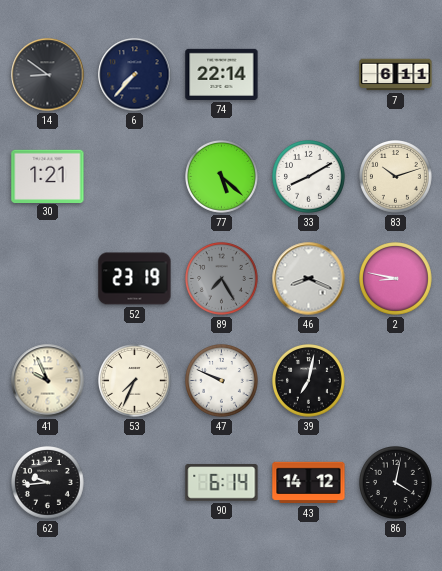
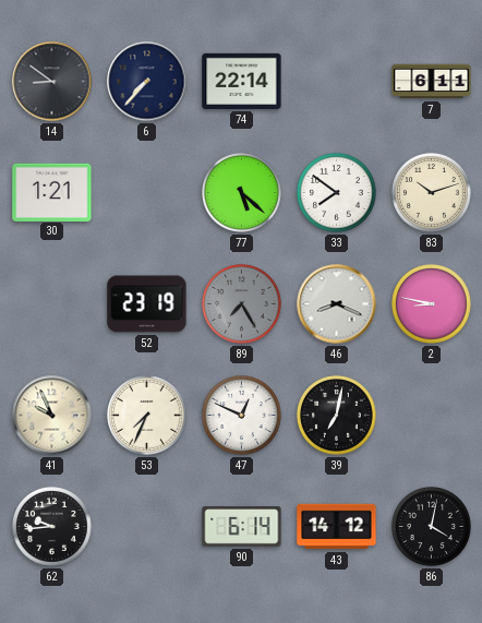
33: 8:10 -> 7:51 (337, 193)
47: 9:49 -> 12:49 (242, 416)
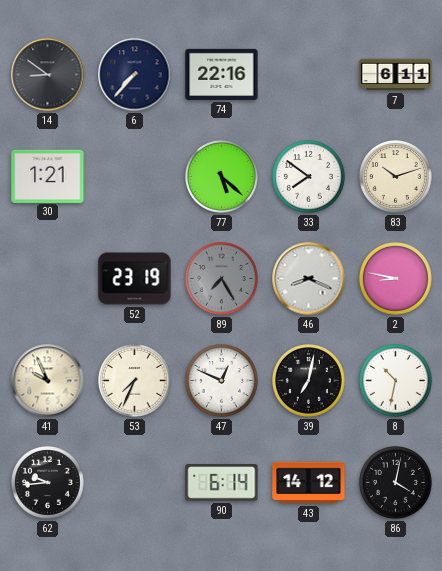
74: 22:14 -> 22:16 (222, 74)
8: none -> 10:32 (396, 381)
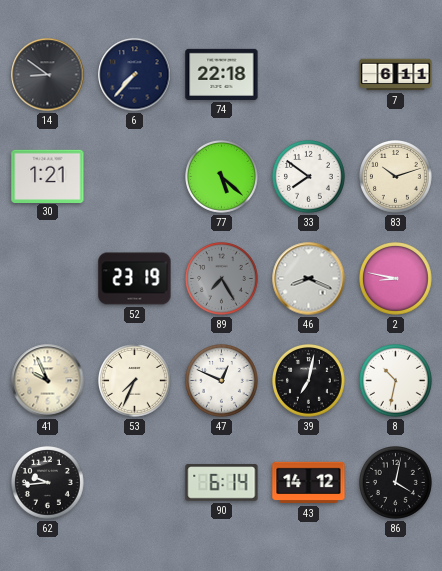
74: 22:16 -> 22:18 (222, 74)
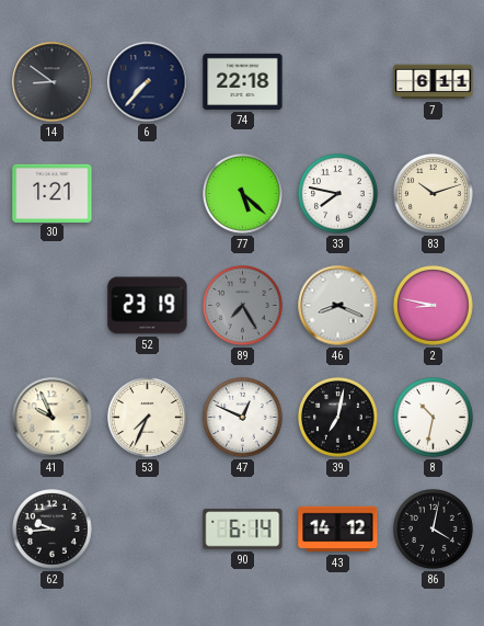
33: 7:51 -> 7:47 (338, 194)
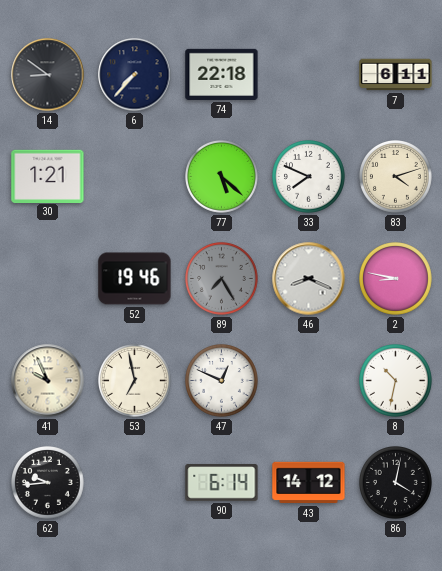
33: 7:47 -> 7:49 (309, 177)
83: 10:12 -> 4:12 (396, 177)
52: 23:19 -> 19:46 (135, 279)
53: 7:34 -> 6:58 (135, 381)
39: 7:02 -> none (338, 418)
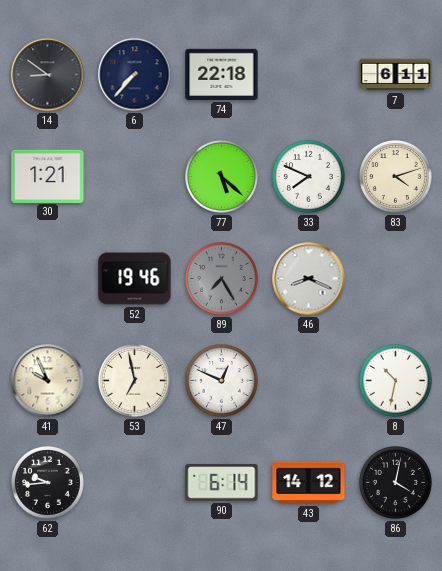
2: 8:47 -> none (396, 279)
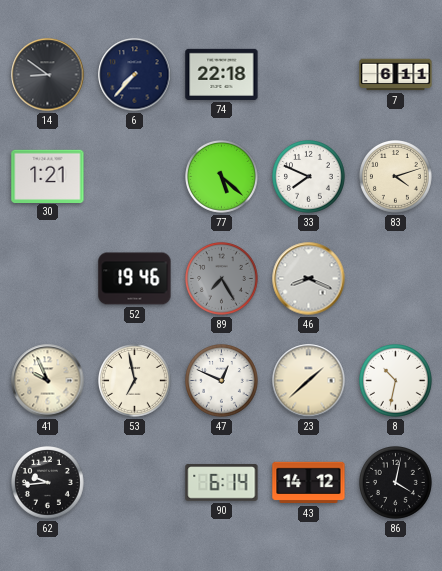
23: none -> 1:38 (309, 381)
